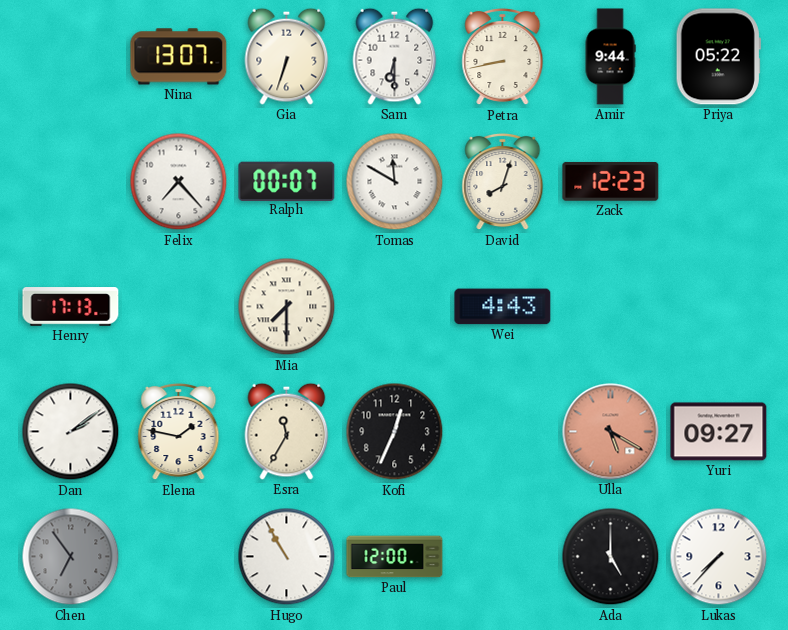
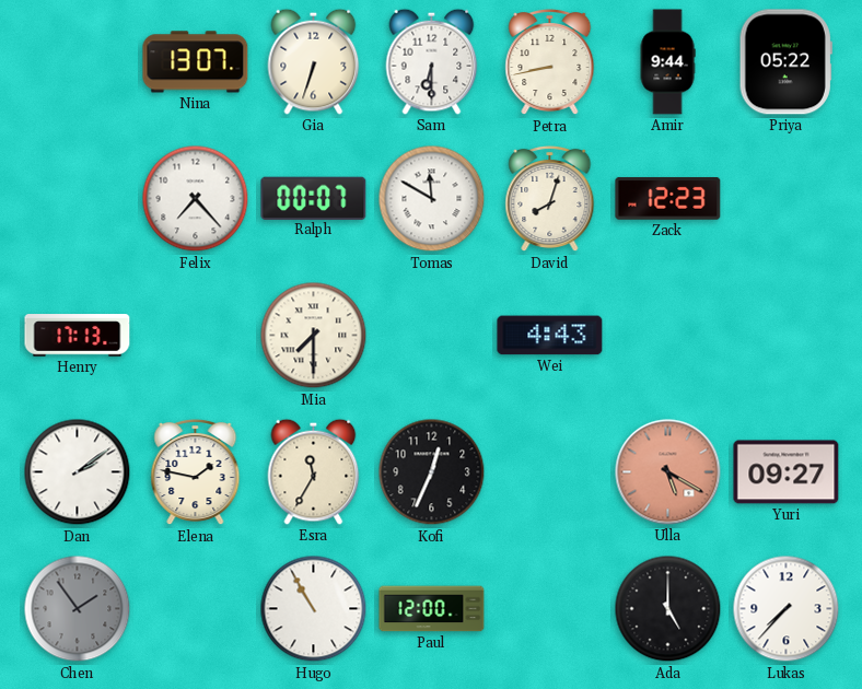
Chen: 6:54 -> 1:54 (78, 609)
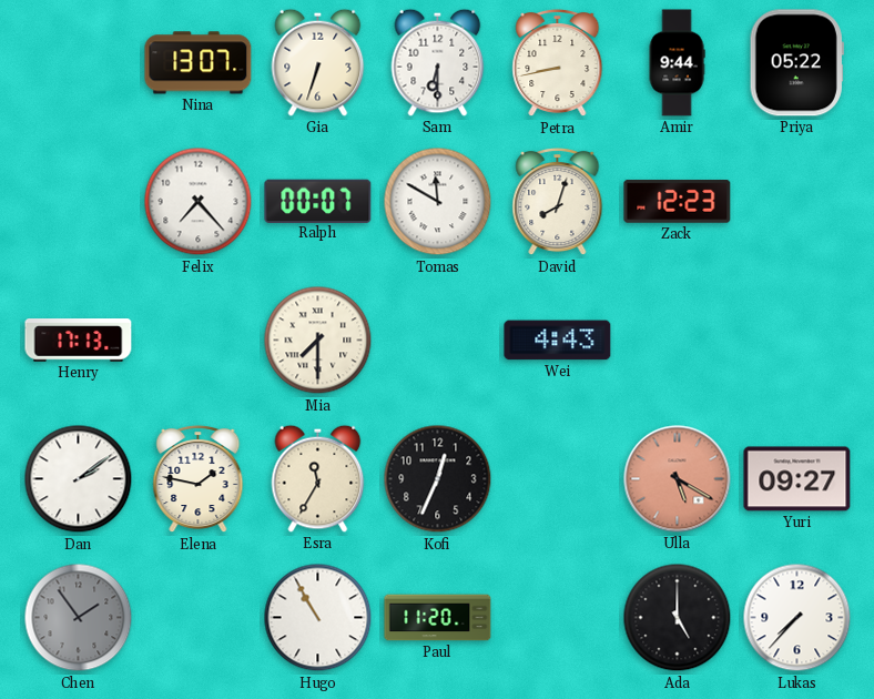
Paul: 12:00 -> 11:20 (438, 618)
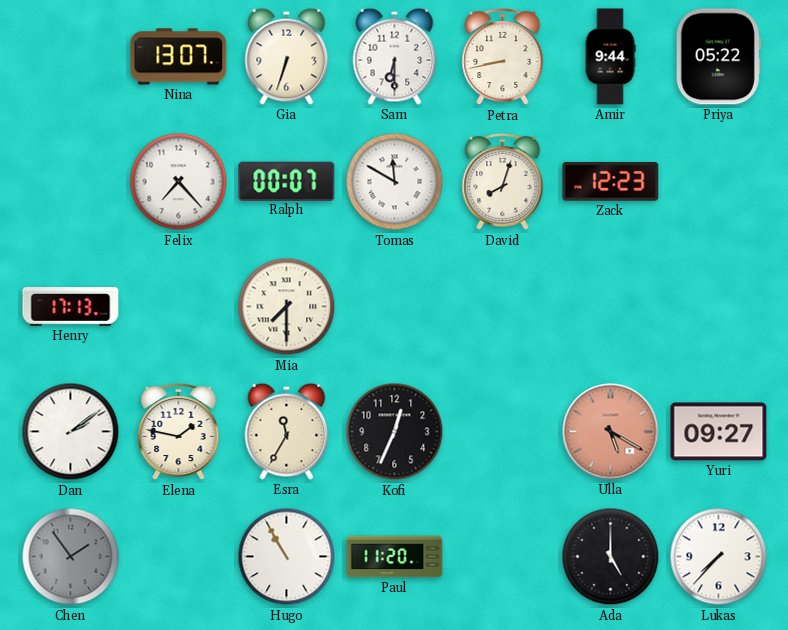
Wei: 4:43 -> none (558, 341)
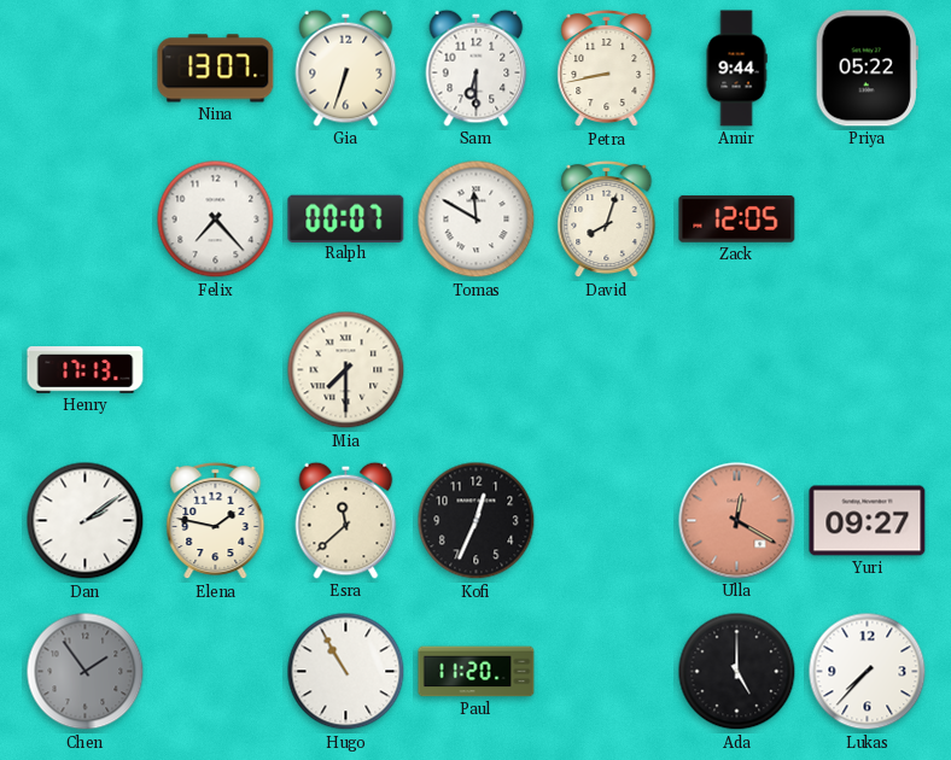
Zack: 12:23 -> 12:05 (737, 220)
Esra: 11:35 -> 11:38 (346, 520)
Ulla: 5:20 -> 12:20 (737, 521)
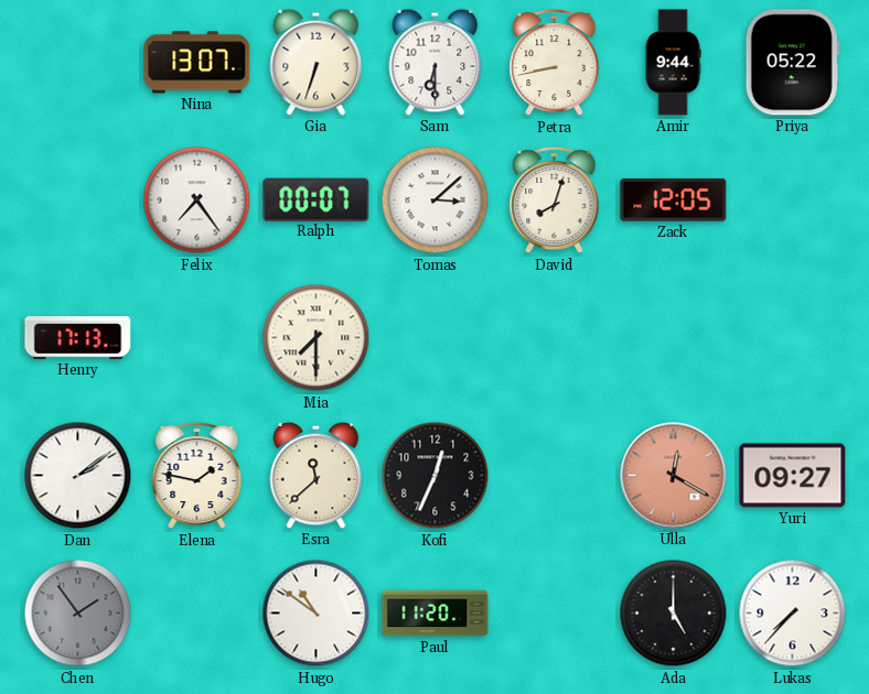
Felix: 7:23 -> 7:24 (197, 200)
Tomas: 11:50 -> 3:08 (436, 200)
Hugo: 10:55 -> 10:51 (317, 614)
